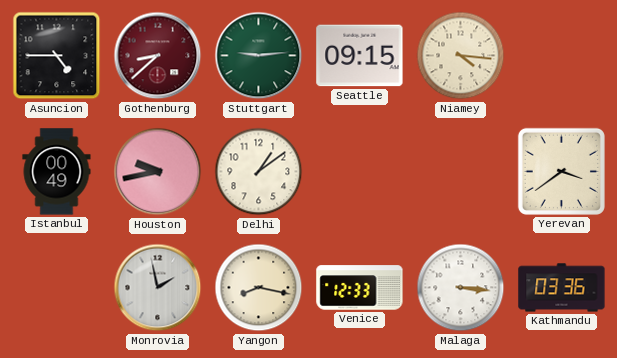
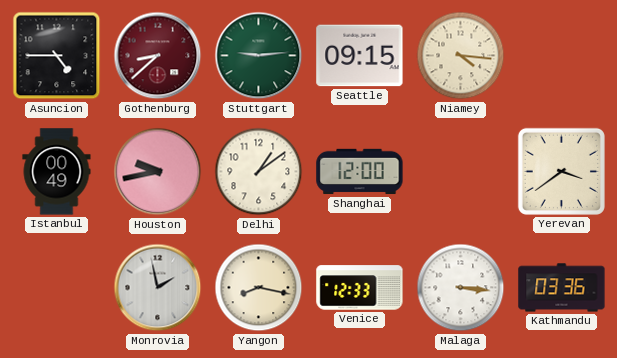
Shanghai: none -> 12:00 (360, 172)
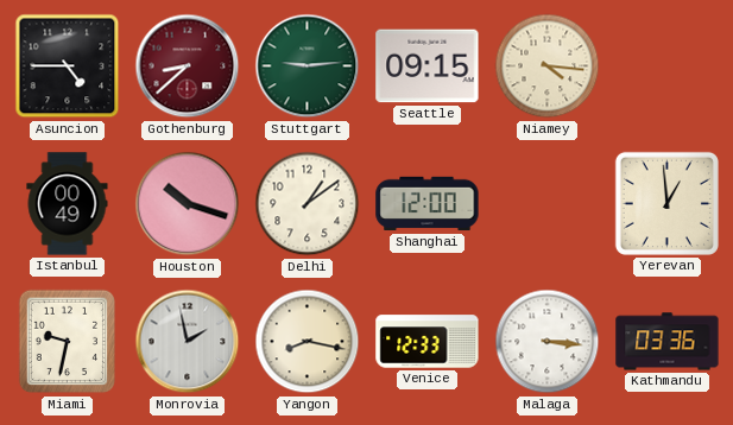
Houston: 9:43 -> 10:18 (188, 204)
Yerevan: 3:39 -> 12:59 (666, 203)
Miami: none -> 9:32 (67, 342)
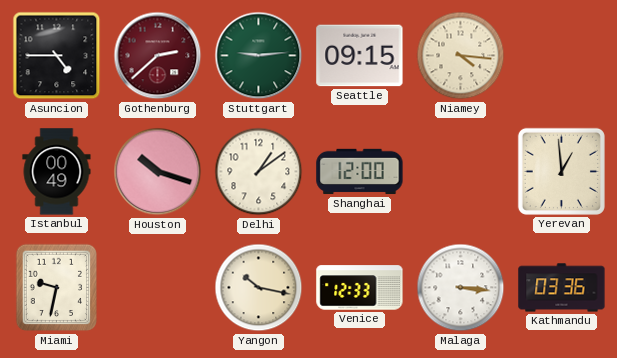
Gothenburg: 8:38 -> 2:38 (158, 56)
Monrovia: 1:58 -> none (188, 342)
Yangon: 8:17 -> 10:17 (259, 288)
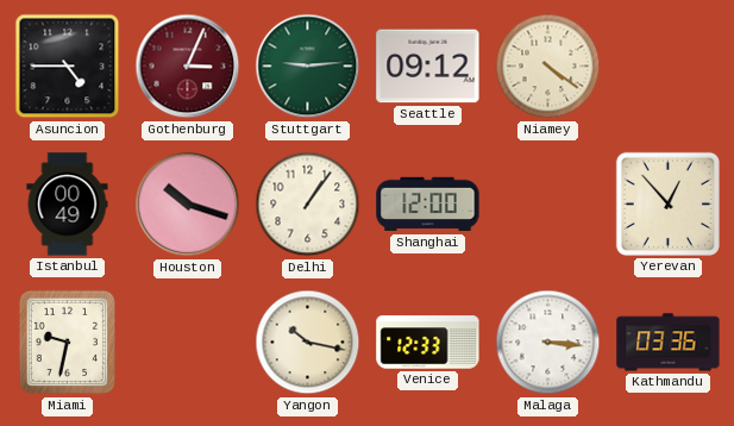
Gothenburg: 2:38 -> 3:04 (188, 67)
Seattle: 09:15 -> 09:12 (428, 67)
Niamey: 4:16 -> 4:21 (548, 67)
Delhi: 1:09 -> 1:06 (308, 205)
Yerevan: 12:59 -> 12:53 (667, 203)
